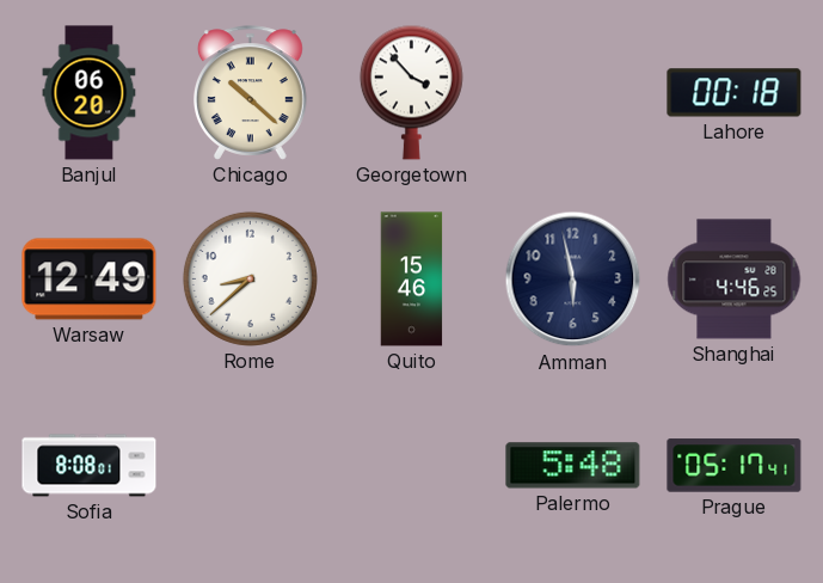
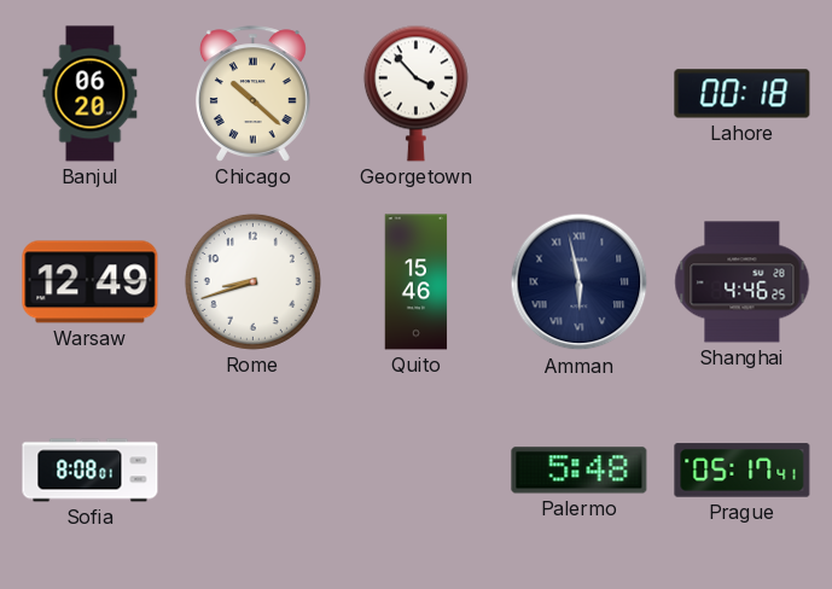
Rome: 8:38 -> 8:42 (252, 281)
Amman numerals: Arabic -> Roman (580, 282)
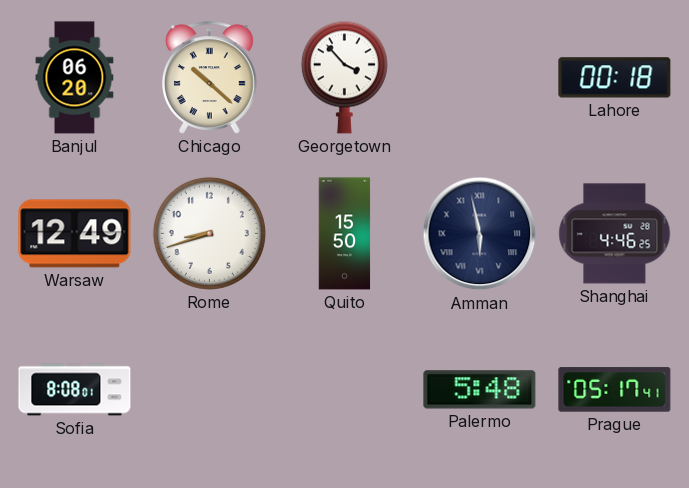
Quito: 15:46 -> 15:50 (345, 234)
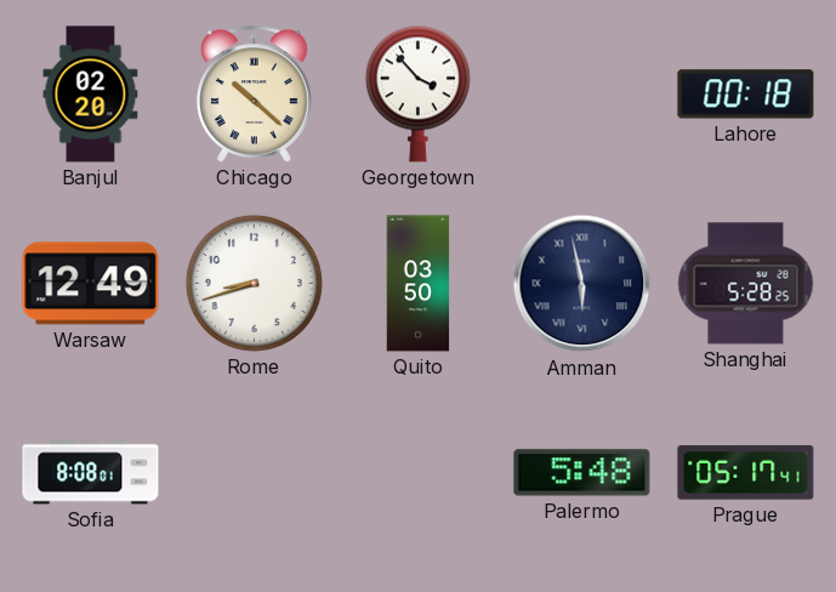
Banjul: 06:20 -> 02:20 (91, 95)
Quito: 15:50 -> 03:50 (419, 284)
Shanghai: 4:46 -> 5:28 (746, 284)
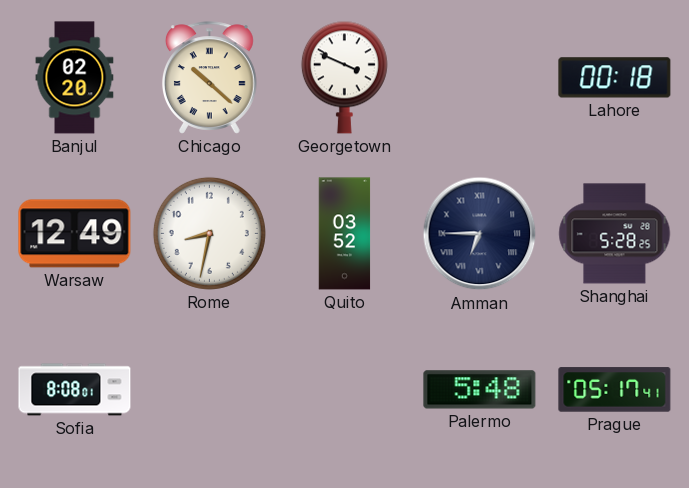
Georgetown: 3:53 -> 3:49 (344, 77)
Rome: 8:42 -> 8:32 (209, 233)
Quito: 03:50 -> 03:52 (345, 234)
Amman: 5:58 -> 6:45 (480, 234)
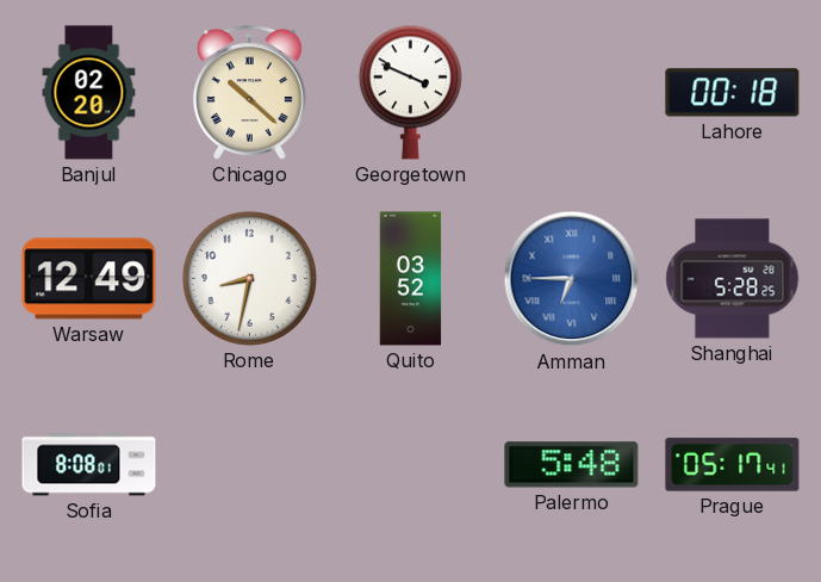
Amman dial: navy -> blue (572, 279)
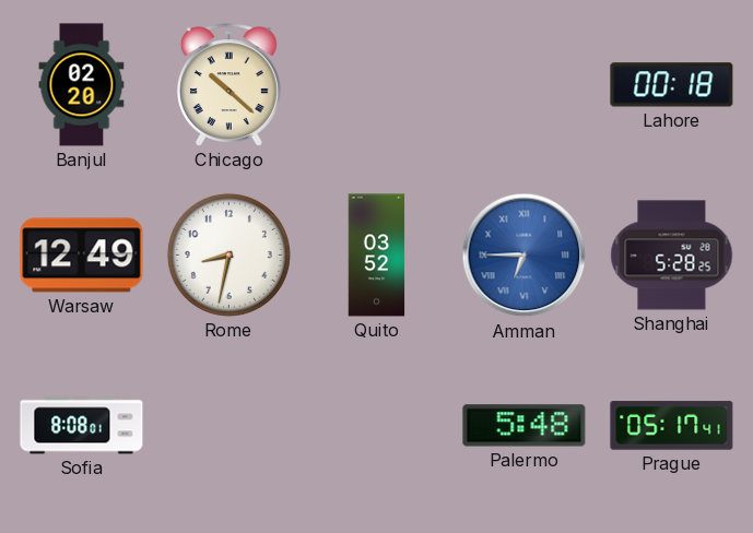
Georgetown: 3:49 -> none (410, 92)
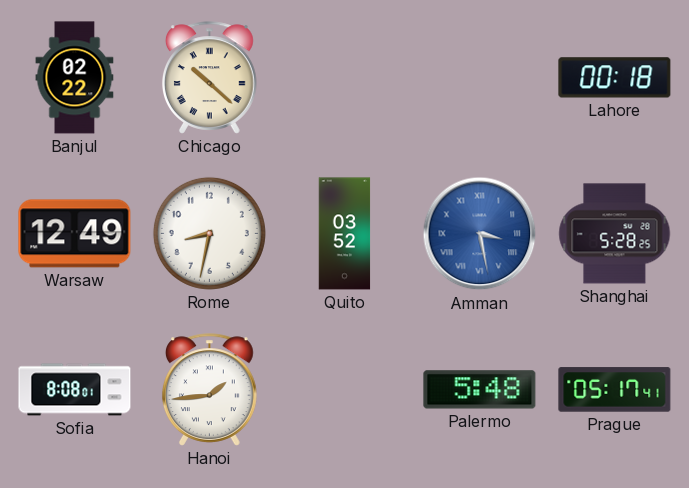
Banjul: 02:20 -> 02:22 (75, 78)
Amman: 6:45 -> 3:28 (480, 234)
Hanoi: none -> 1:44 (209, 390)
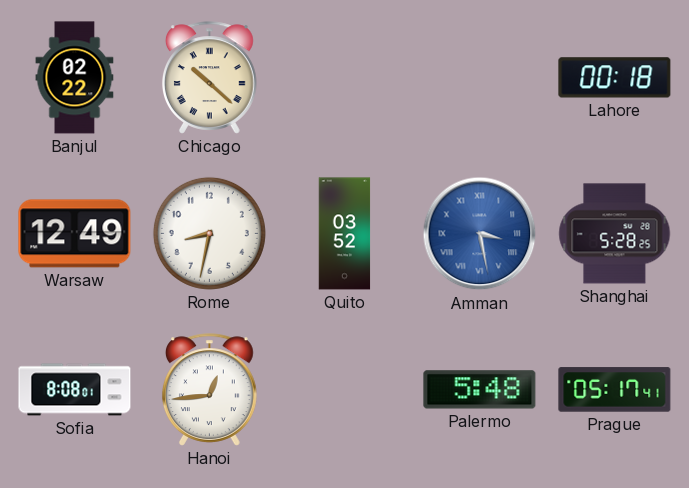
Hanoi: 1:44 -> 12:44 (209, 390)
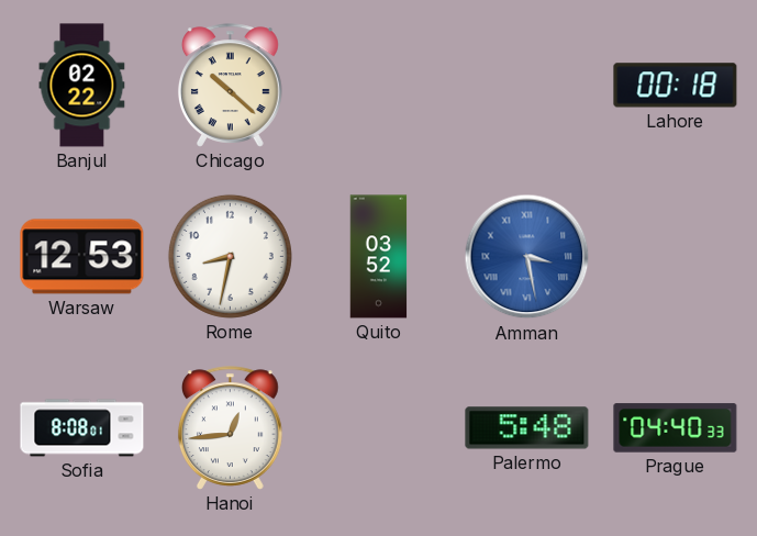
Warsaw: 12:49 -> 12:53 (82, 257)
Shanghai: 5:28 -> none (615, 234)
Prague: 05:17 -> 04:40 (676, 428)
